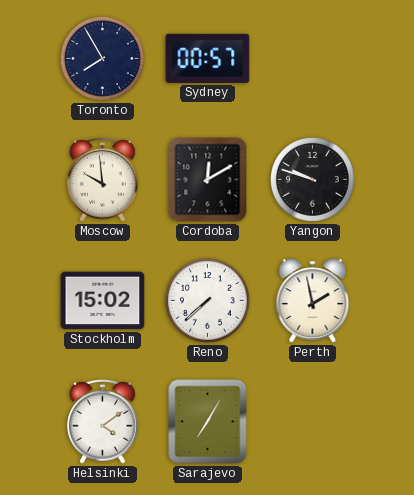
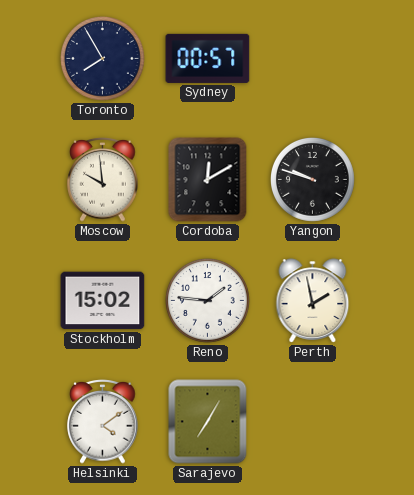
Reno: 7:38 -> 1:46 (208, 301)
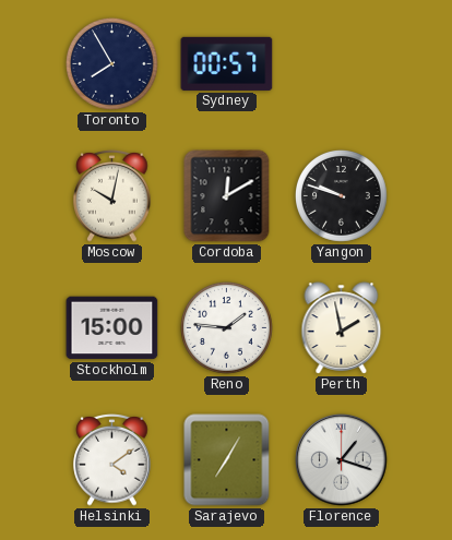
Moscow: 9:59 -> 10:02 (112, 196)
Stockholm: 15:02 -> 15:00 (112, 328)
Florence: none -> 1:18 (342, 460)
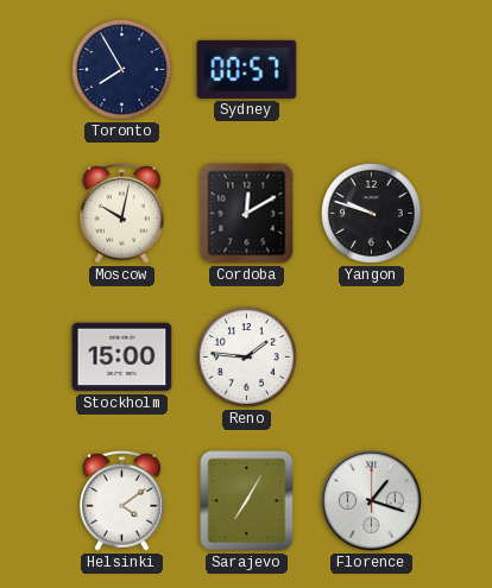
Perth: 1:58 -> none (342, 328)
